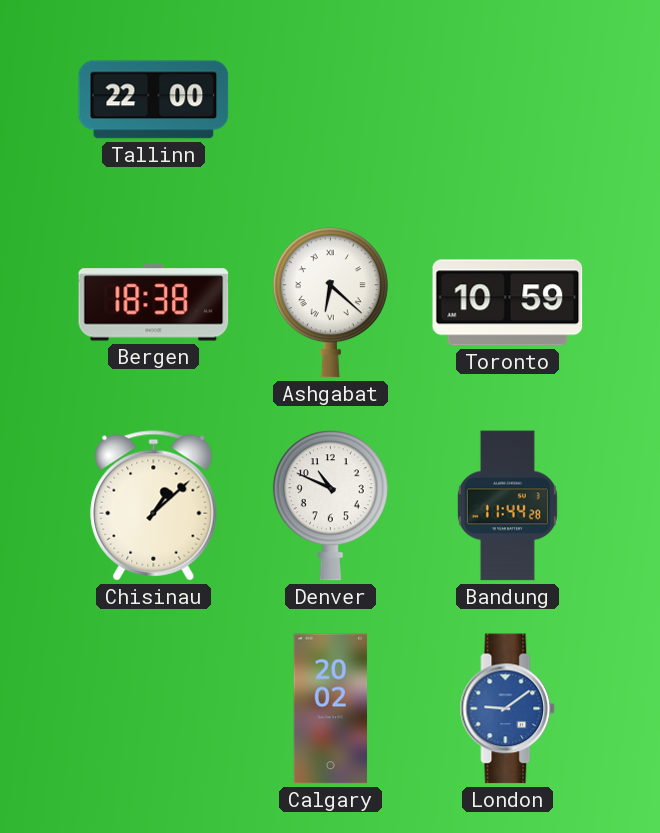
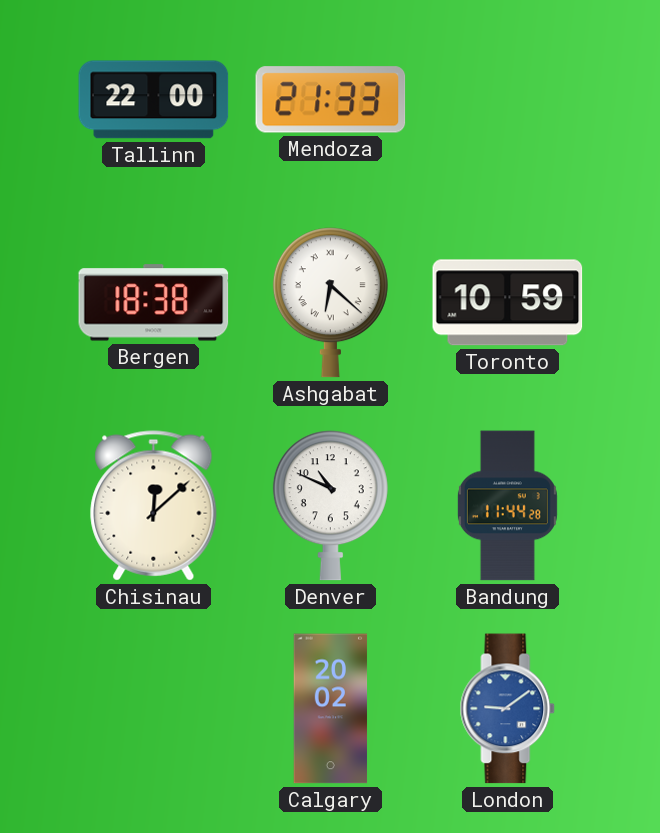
Mendoza: none -> 21:33 (331, 100)
Chisinau: 1:08 -> 12:08 (154, 506)
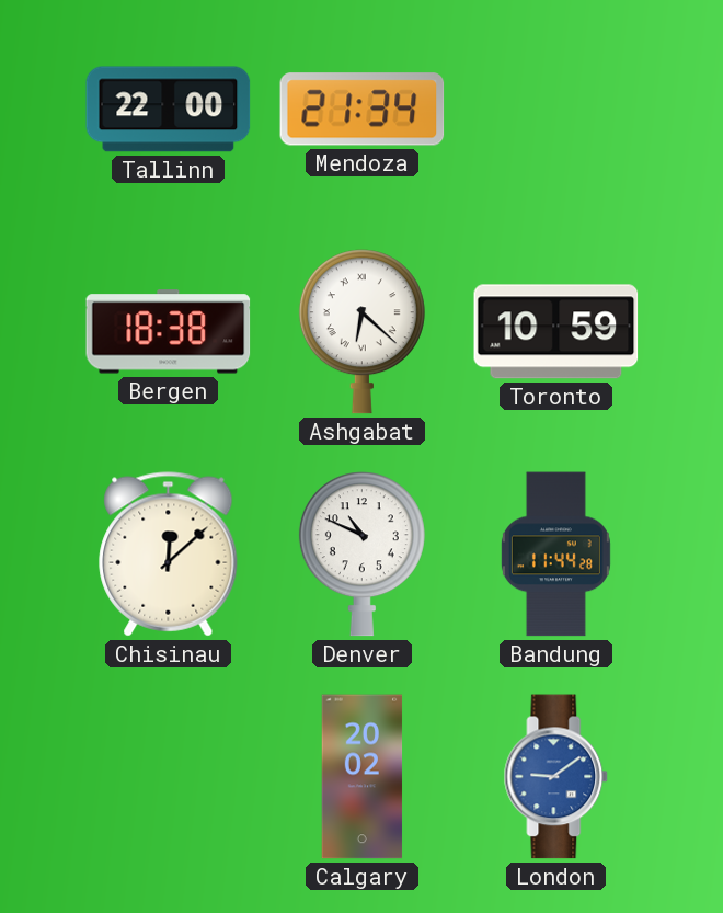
Mendoza: 21:33 -> 21:34 (363, 110)
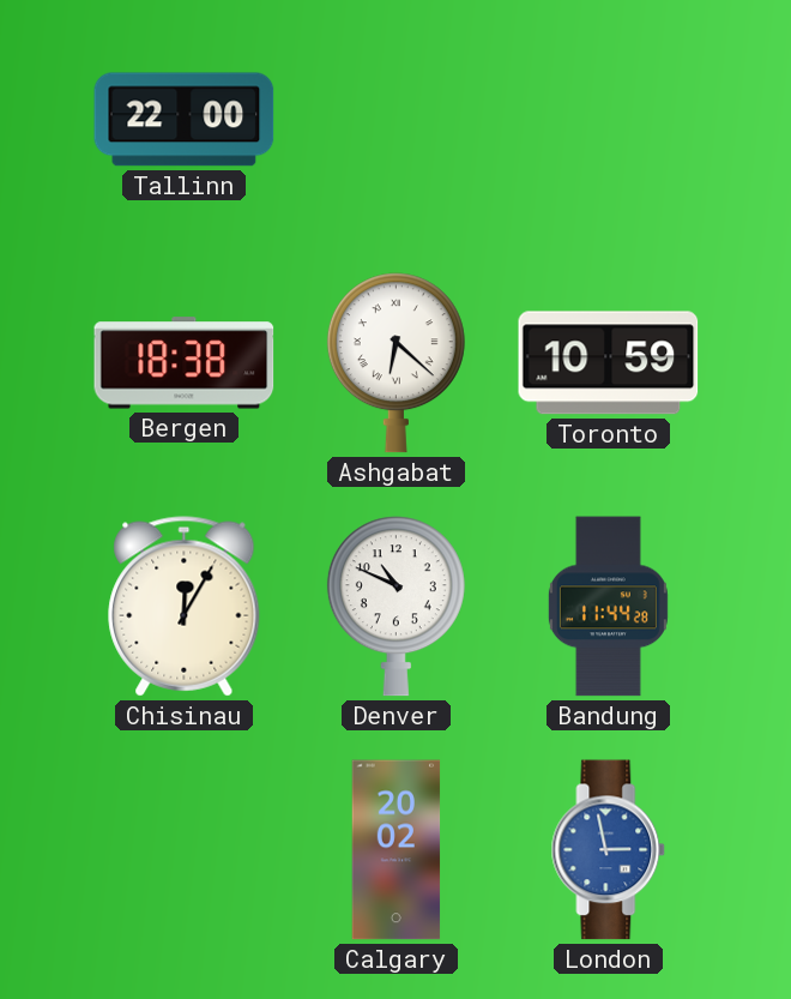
Mendoza: 21:34 -> none (363, 110)
Chisinau: 12:08 -> 12:05 (185, 607)
London: 9:09 -> 2:58 (609, 850)
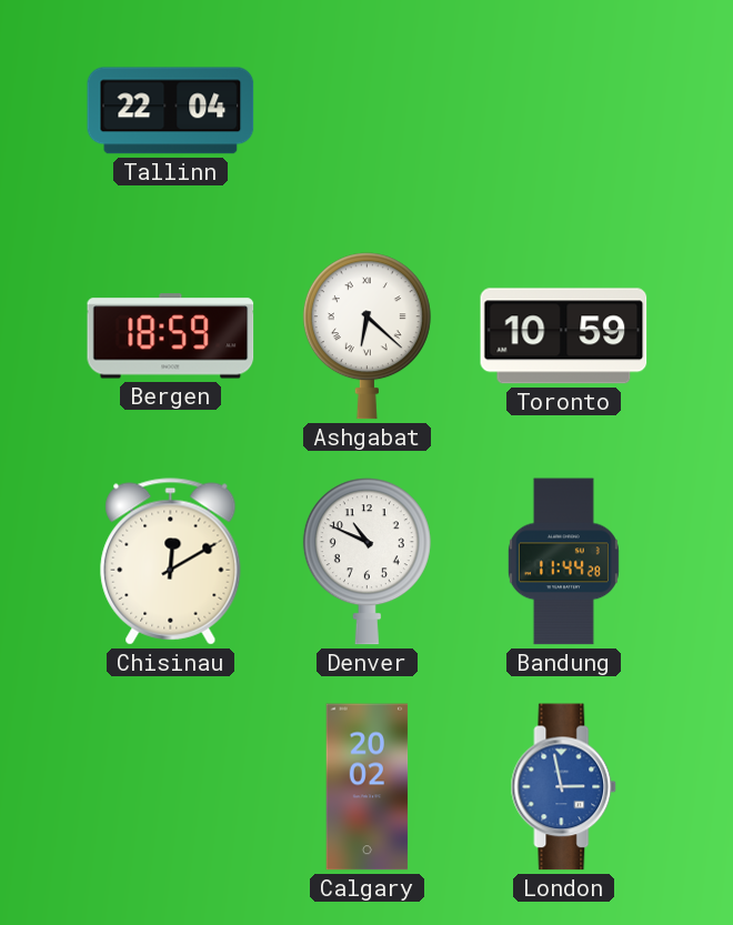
Tallinn: 22:00 -> 22:04 (171, 111)
Bergen: 18:38 -> 18:59 (171, 336)
Chisinau: 12:05 -> 12:10 (171, 562)
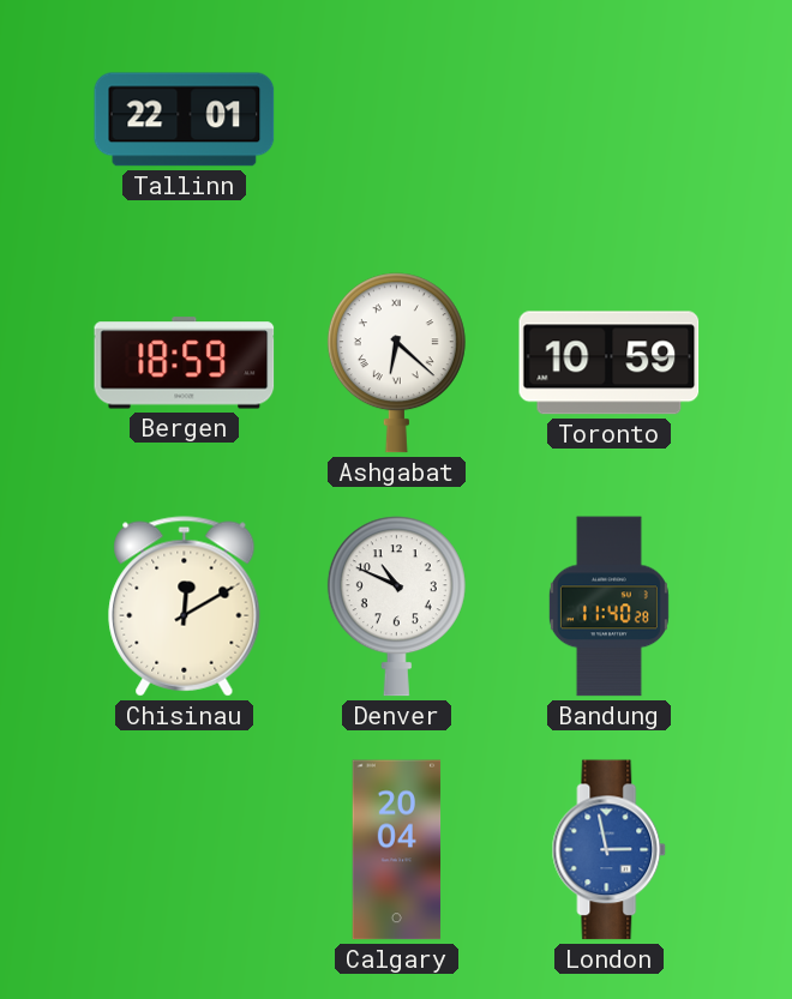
Tallinn: 22:04 -> 22:01 (185, 120)
Bandung: 11:44 -> 11:40 (608, 607)
Calgary: 20:02 -> 20:04 (397, 850)
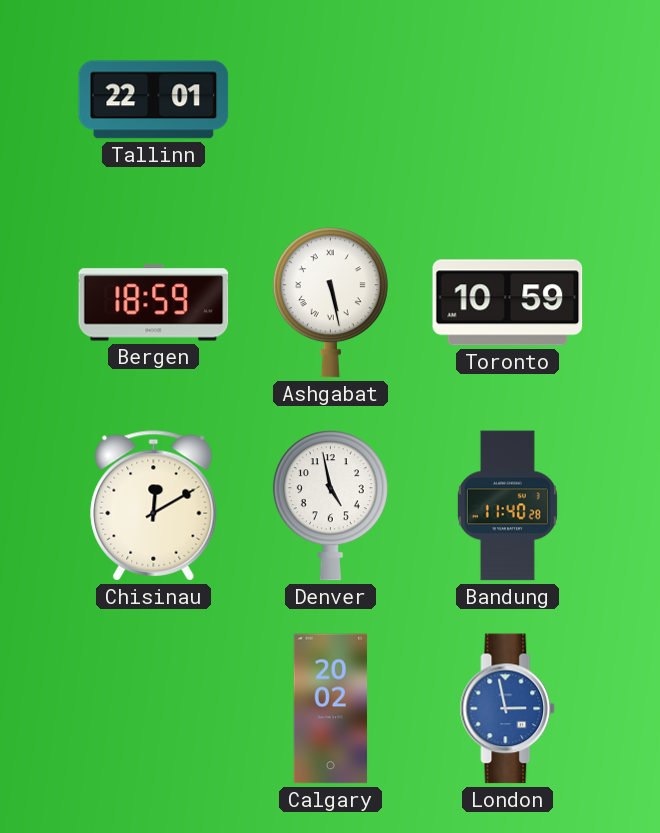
Ashgabat: 6:22 -> 5:28 (330, 303)
Denver: 10:49 -> 4:58 (330, 506)
Calgary: 20:04 -> 20:02 (331, 709)
